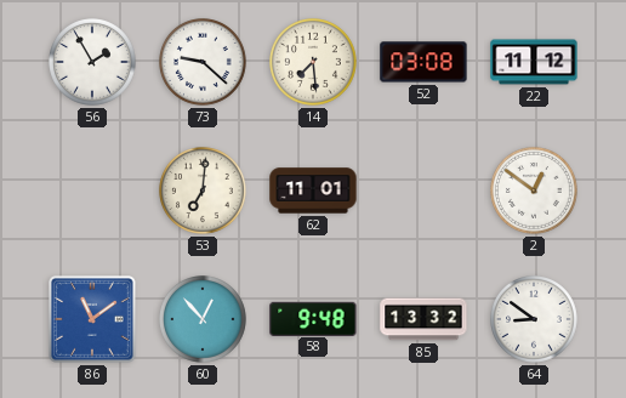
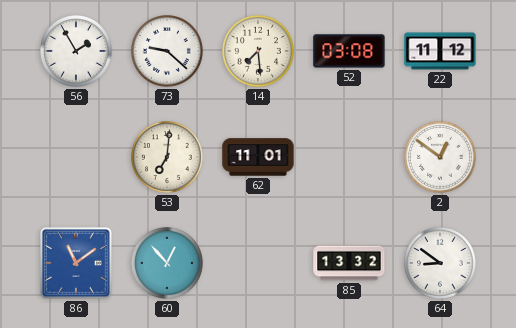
58: 9:48 -> none (313, 318)
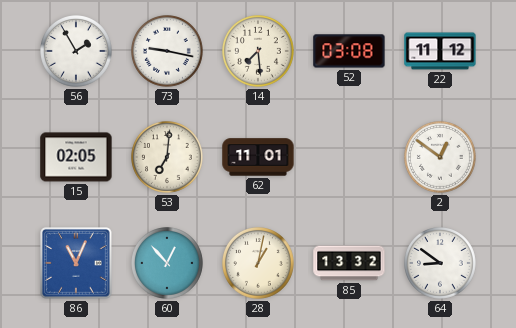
73: 9:22 -> 9:17 (168, 52)
15: none -> 02:05 (76, 157)
86: 11:09 -> 11:04 (77, 264)
28: none -> 1:02 (259, 264)
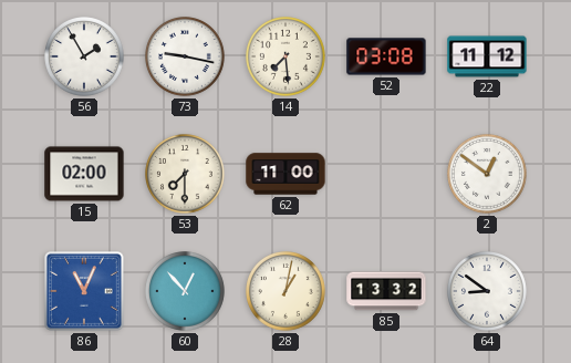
15: 02:05 -> 02:00 (84, 174)
53: 7:01 -> 7:30 (186, 175)
62: 11:01 -> 11:00 (285, 174)
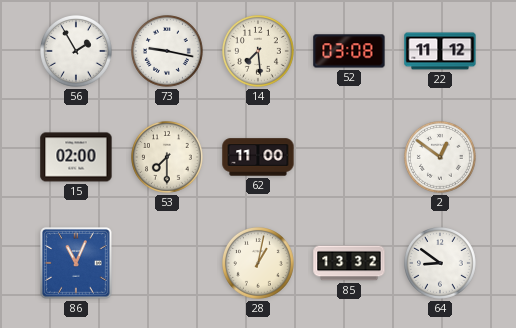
60: 12:53 -> none (186, 292)
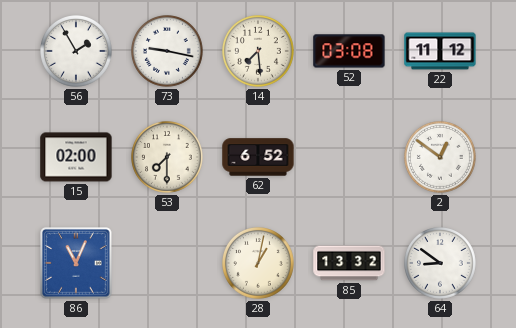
62: 11:00 -> 6:52 (258, 157)
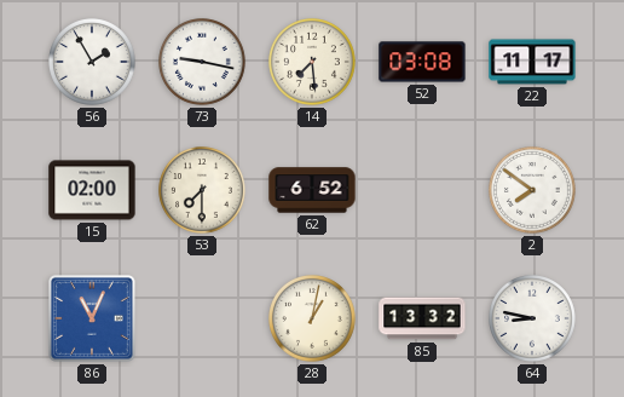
22: 11:12 -> 11:17 (532, 62)
2: 12:51 -> 7:51 (533, 191)
64: 8:51 -> 8:47 (533, 320)
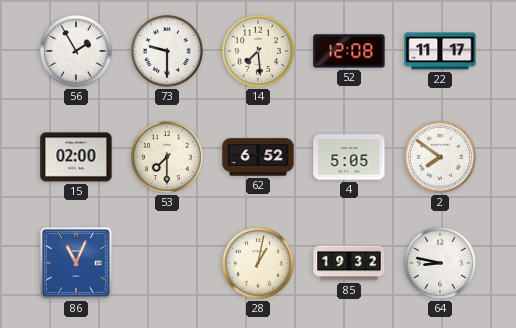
73: 9:17 -> 9:30 (168, 52)
52: 03:08 -> 12:08 (349, 51)
4: none -> 5:05 (349, 157)
85: 13:32 -> 19:32 (349, 263)
